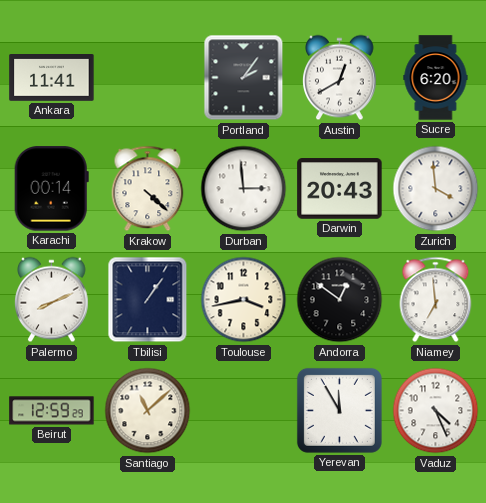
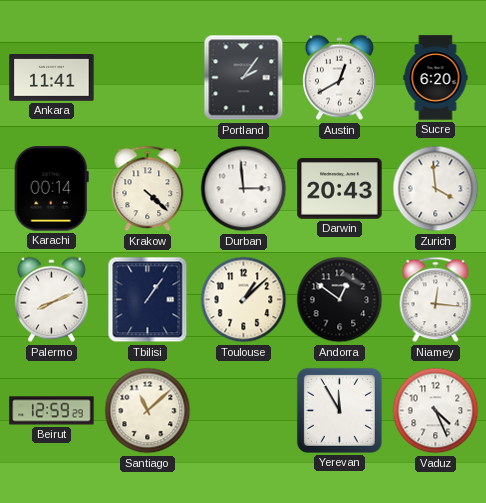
Toulouse: 3:43 -> 1:08 (244, 300)
Niamey: 6:59 -> 12:16 (436, 300)
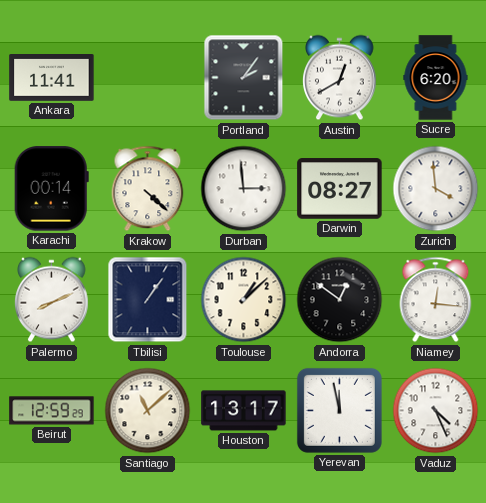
Darwin: 20:43 -> 08:27 (340, 189)
Houston: none -> 13:17 (244, 411)
Yerevan: 11:55 -> 11:58 (339, 410)
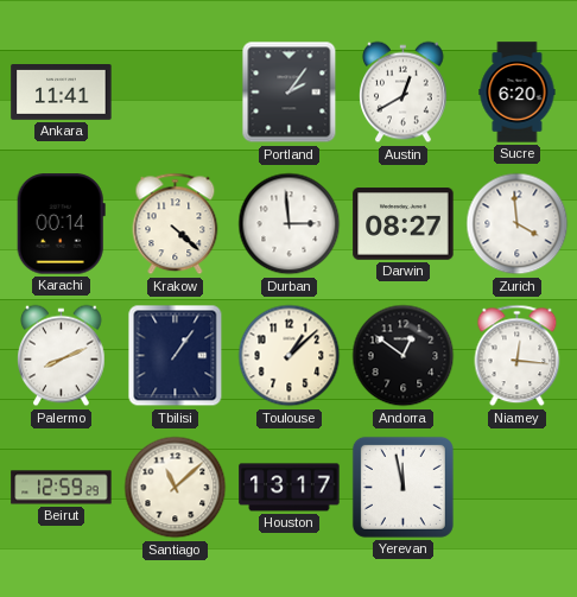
Vaduz: 4:26 -> none (436, 411)
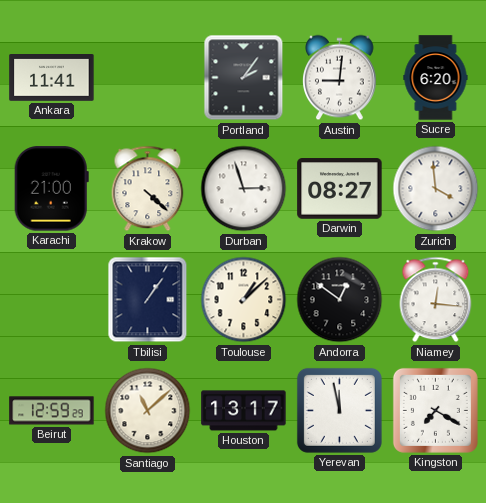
Austin: 12:40 -> 9:01 (340, 78)
Karachi: 00:14 -> 21:00 (51, 189)
Durban: 2:59 -> 2:57 (244, 189)
Palermo: 8:11 -> none (62, 356)
Kingston: none -> 7:20 (435, 410)
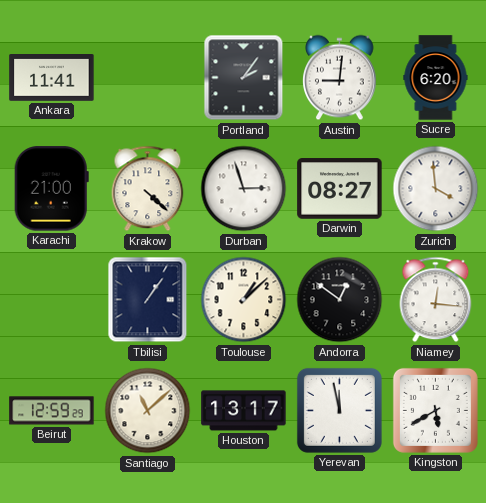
Kingston: 7:20 -> 5:40 (435, 410)
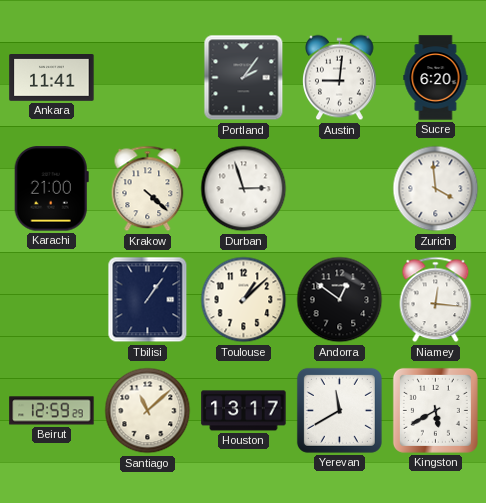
Darwin: 08:27 -> none (340, 189)
Yerevan: 11:58 -> 11:40 (339, 410)
